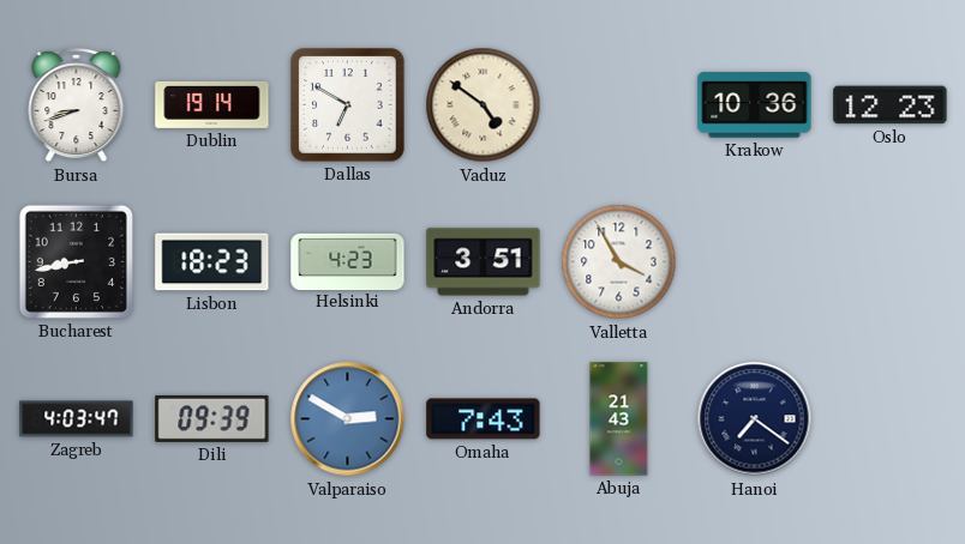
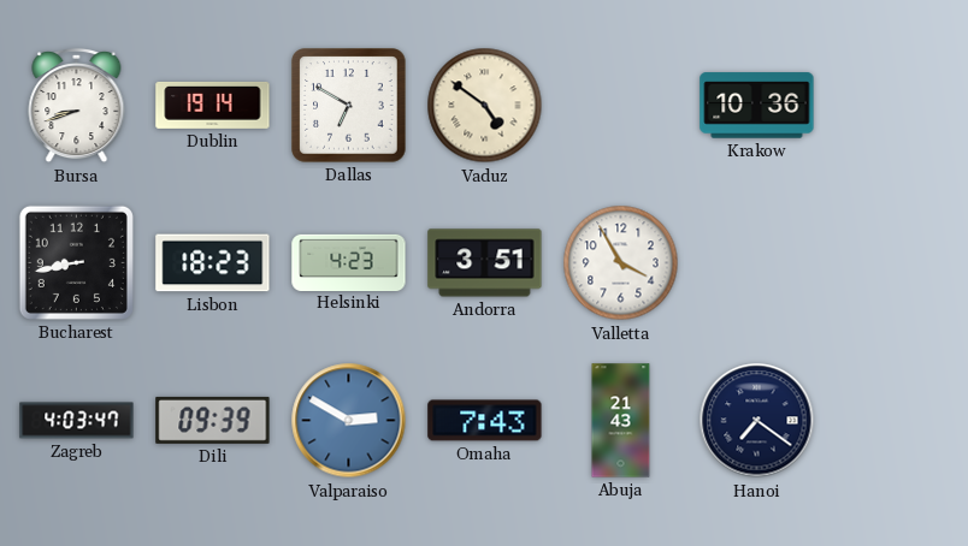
Oslo: 12:23 -> none (891, 105)
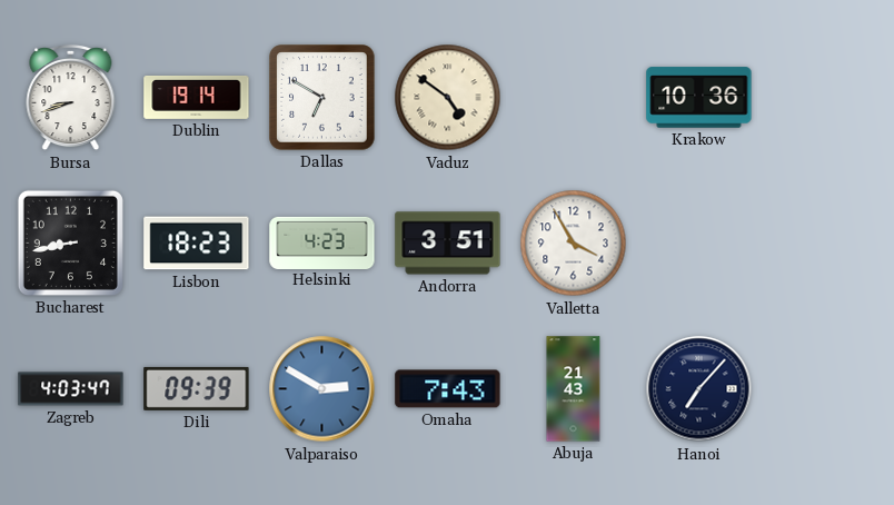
Hanoi: 7:21 -> 7:07 (699, 389)
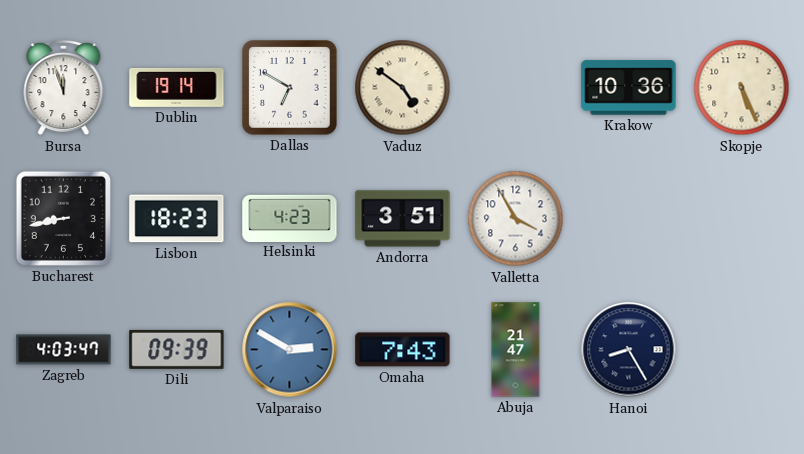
Bursa: 8:42 -> 11:57 (64, 88)
Skopje: none -> 5:26 (742, 88)
Abuja: 21:43 -> 21:47 (516, 350)
Hanoi: 7:07 -> 8:25 (629, 350)
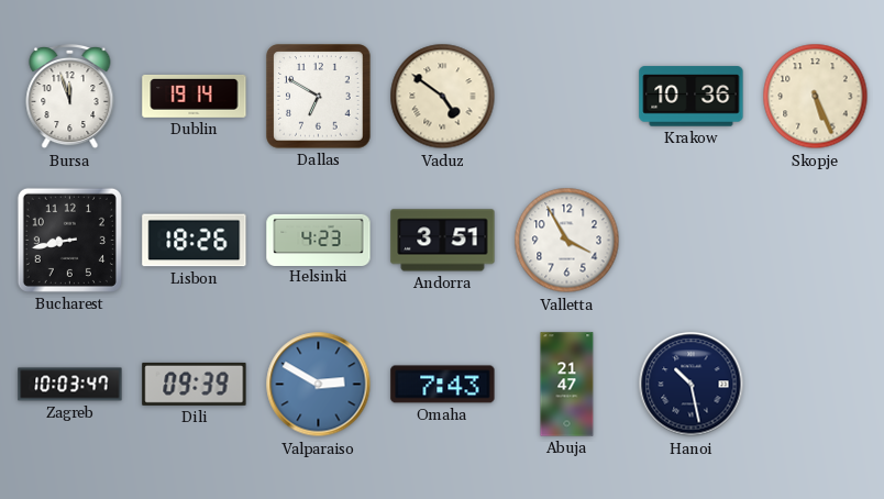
Lisbon: 18:23 -> 18:26 (195, 241)
Zagreb: 4:03 -> 10:03 (70, 385)
Hanoi: 8:25 -> 10:28 (692, 385)
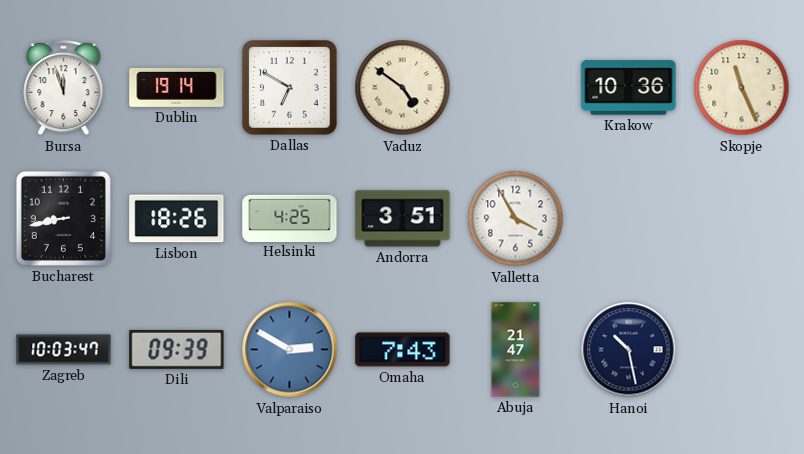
Skopje: 5:26 -> 11:26 (742, 88)
Helsinki: 4:23 -> 4:25 (290, 218)
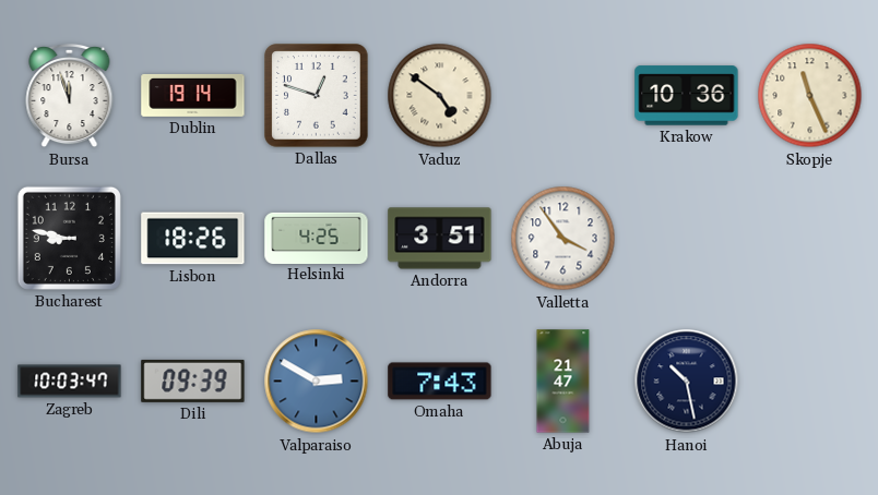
Dallas: 6:50 -> 12:48 (317, 96)
Bucharest: 8:43 -> 8:47 (69, 238)
Valletta: 3:55 -> 3:54 (563, 239)
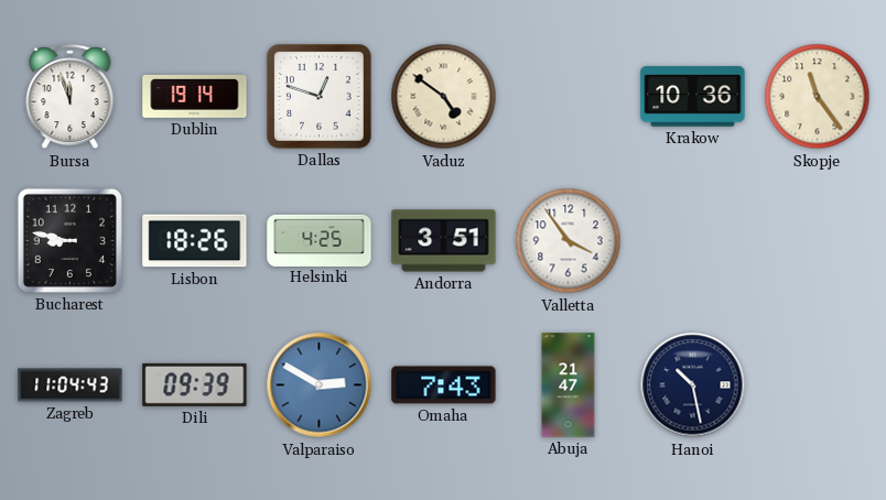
Skopje: 11:26 -> 11:24 (818, 97)
Zagreb: 10:03 -> 11:04 (71, 385)
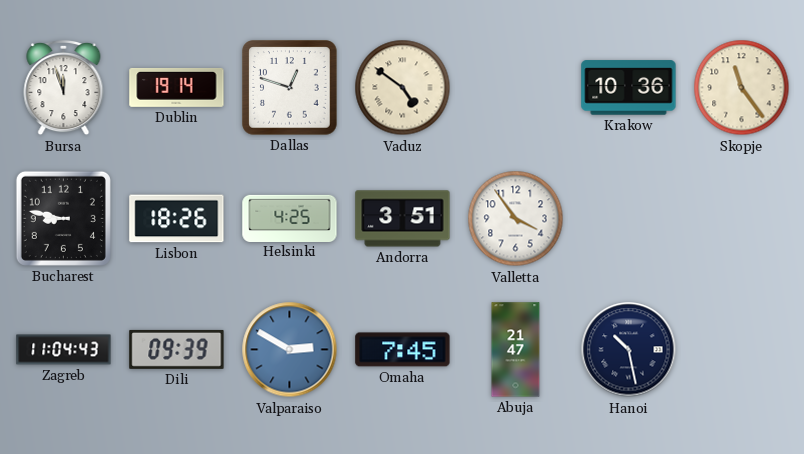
Omaha: 7:43 -> 7:45 (403, 350)
